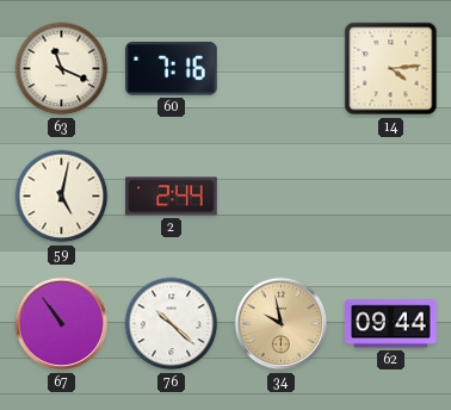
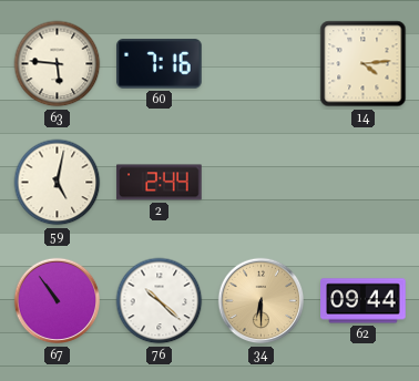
63: 11:19 -> 5:46 (58, 64)
34: 9:58 -> 6:30 (262, 301)
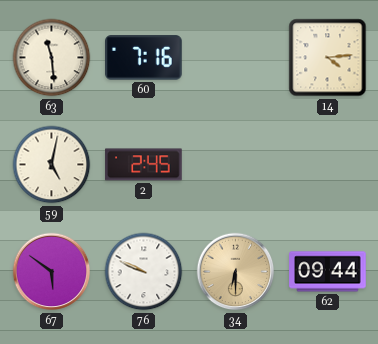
63: 5:46 -> 11:29 (52, 58)
2: 2:44 -> 2:45 (144, 165)
67: 10:54 -> 5:51 (52, 272)
76: 10:22 -> 9:49 (144, 272)
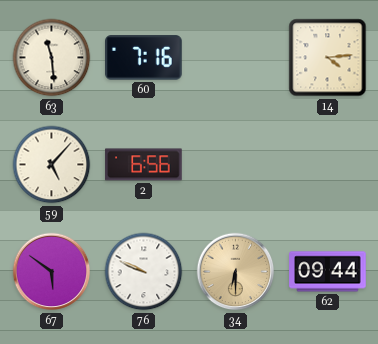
59: 5:02 -> 5:07 (52, 165)
2: 2:45 -> 6:56 (144, 165)
